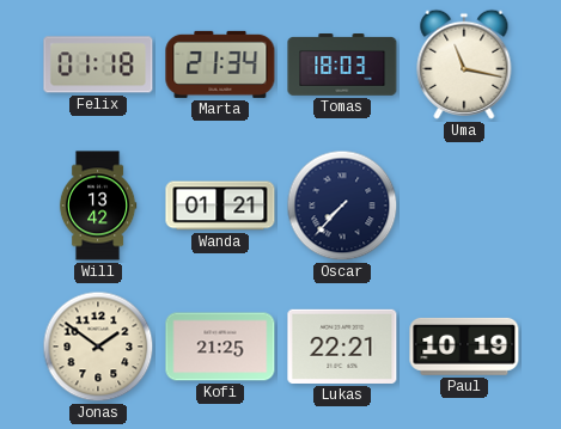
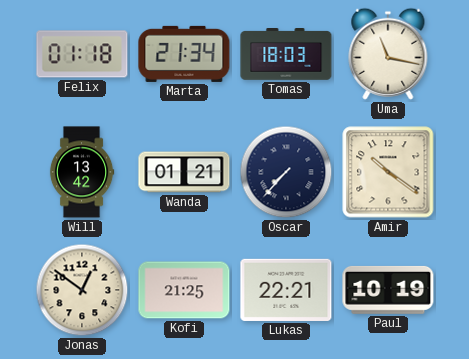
Amir: none -> 10:21 (388, 172)
Jonas: 1:51 -> 12:51 (82, 290)
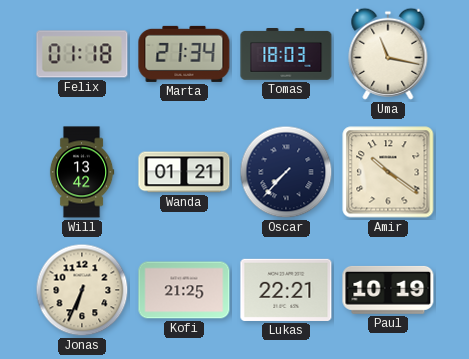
Jonas: 12:51 -> 6:34 (82, 290)
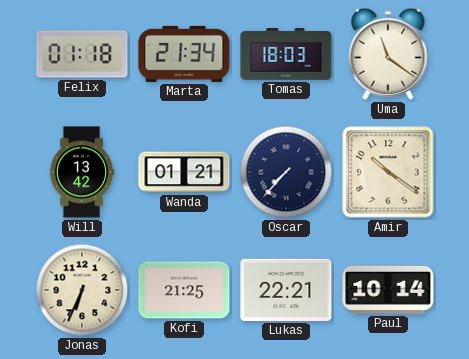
Uma: 11:17 -> 11:21 (388, 54)
Paul: 10:19 -> 10:14 (388, 290)
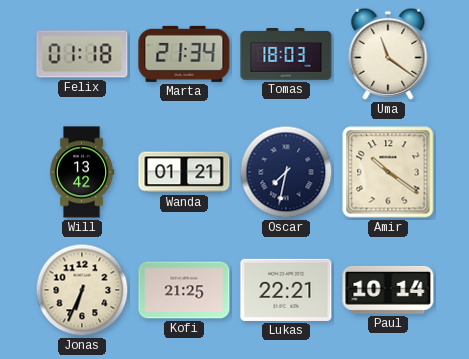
Oscar: 7:37 -> 7:32 (286, 172)
